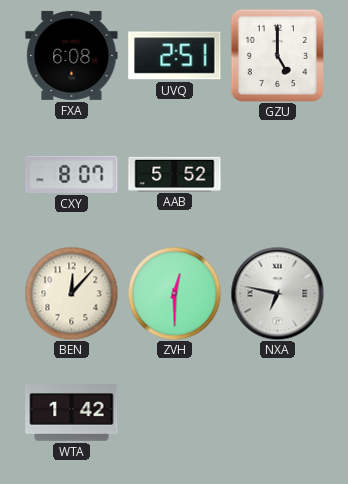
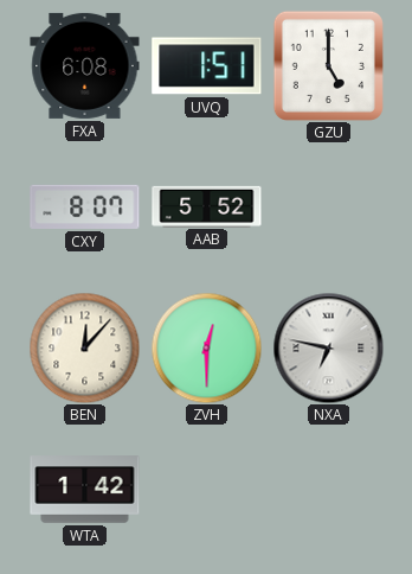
UVQ: 2:51 -> 1:51 (207, 66)
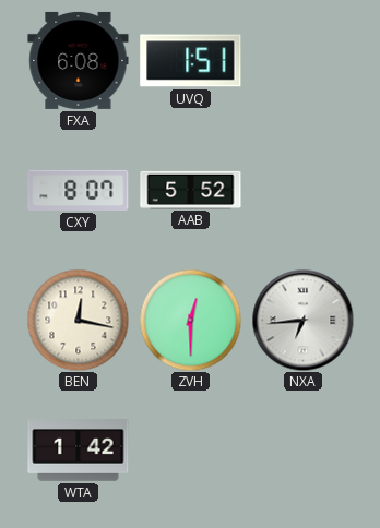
GZU: 5:00 -> none (328, 65)
BEN: 12:07 -> 12:17 (78, 320)
NXA: 6:47 -> 6:44 (302, 320)
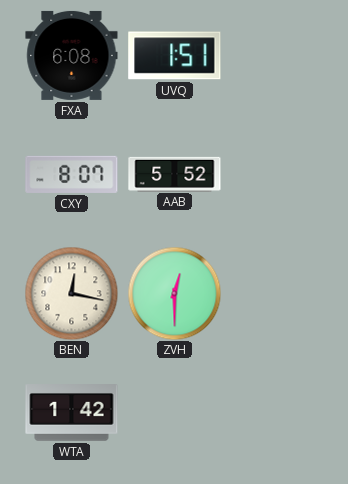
NXA: 6:44 -> none (302, 320)
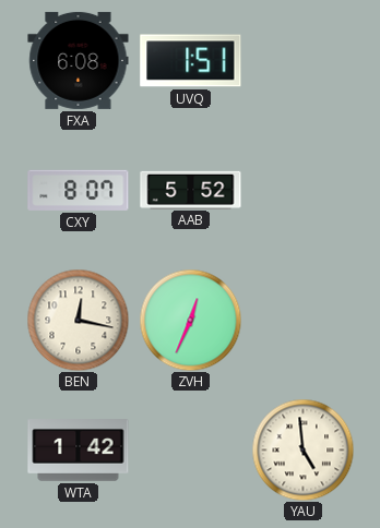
ZVH: 12:30 -> 12:34 (190, 320)
YAU: none -> 4:59 (302, 449)
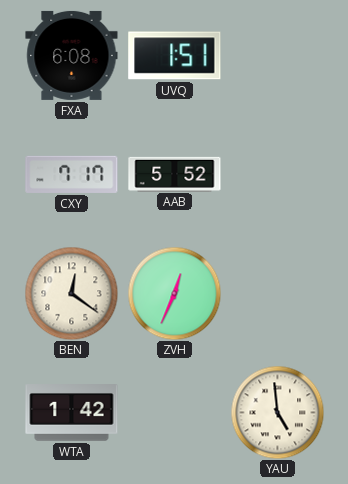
CXY: 8:07 -> 7:17 (72, 174)
BEN: 12:17 -> 12:21 (71, 293)
